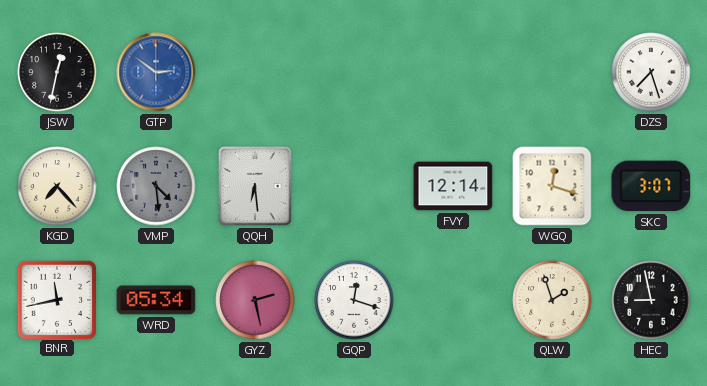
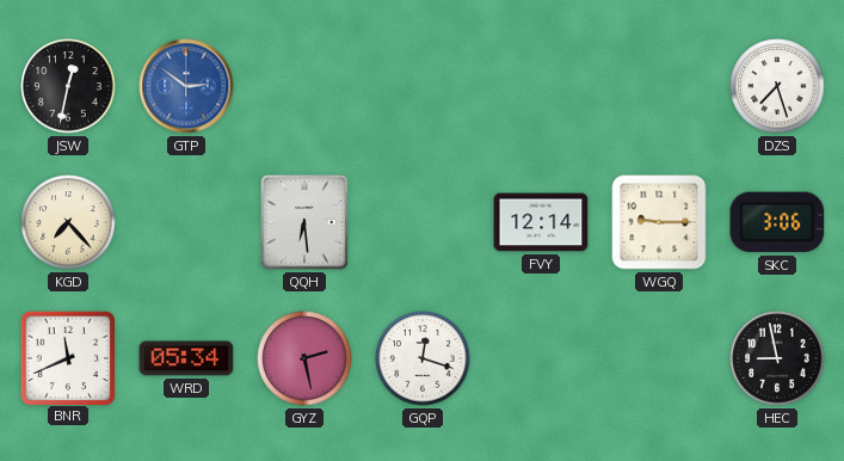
VMP: 4:29 -> none (156, 186)
WGQ: 12:18 -> 9:15 (659, 222)
SKC: 3:07 -> 3:06 (777, 222)
BNR: 11:43 -> 11:41 (67, 357)
QLW: 1:57 -> none (552, 300)
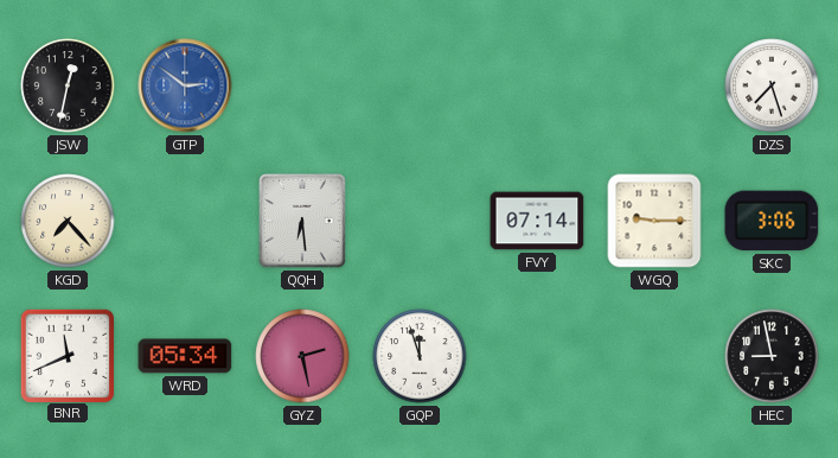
FVY: 12:14 -> 07:14 (537, 221)
GQP: 12:18 -> 11:57 (420, 356)
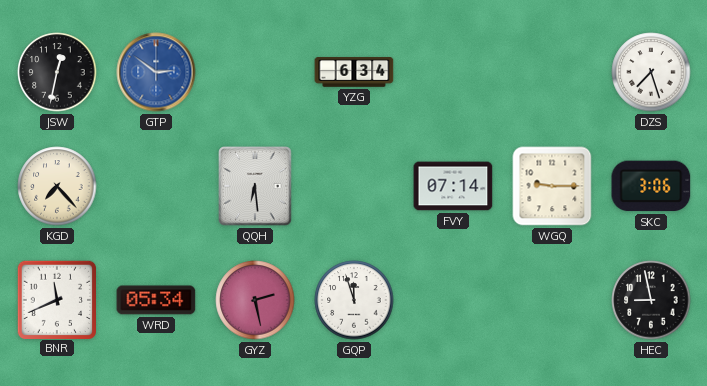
YZG: none -> 6:34 (354, 72)
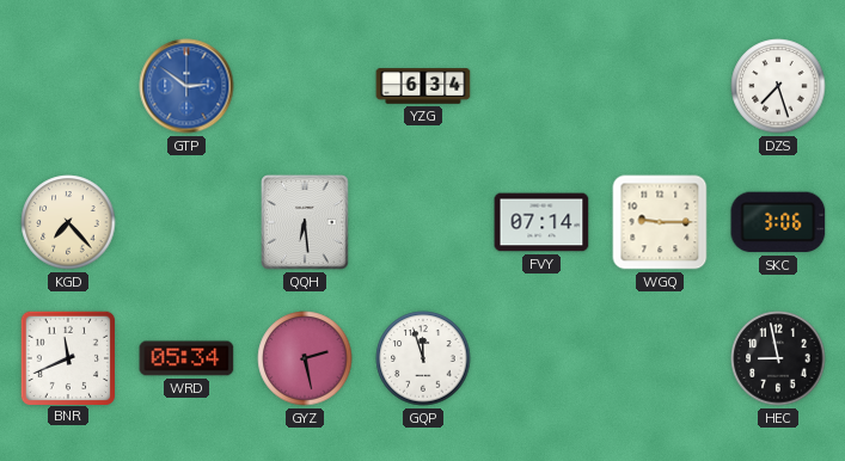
JSW: 12:32 -> none (57, 72)
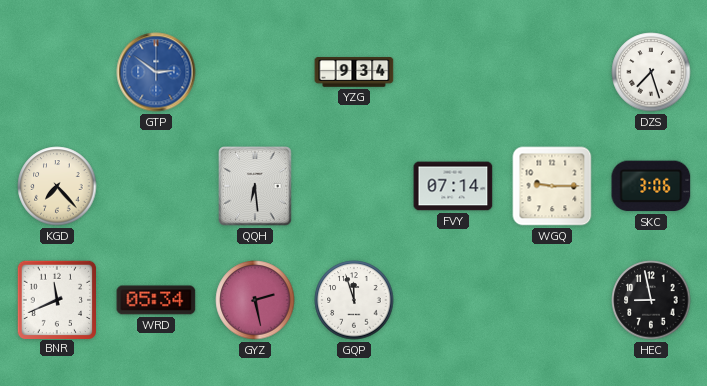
YZG: 6:34 -> 9:34 (354, 72)
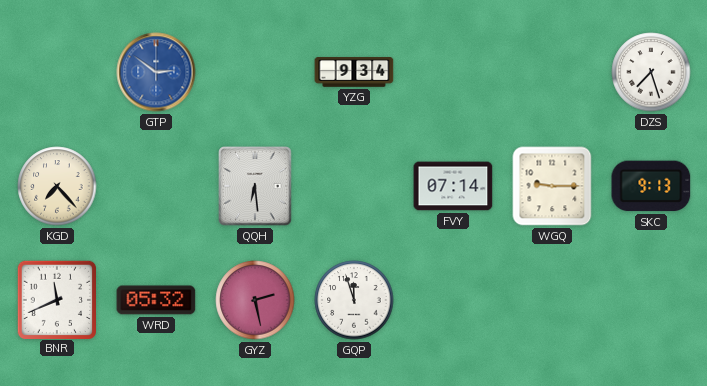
SKC: 3:06 -> 9:13 (651, 186)
WRD: 05:34 -> 05:32 (156, 300)
HEC: 8:58 -> none (651, 300)
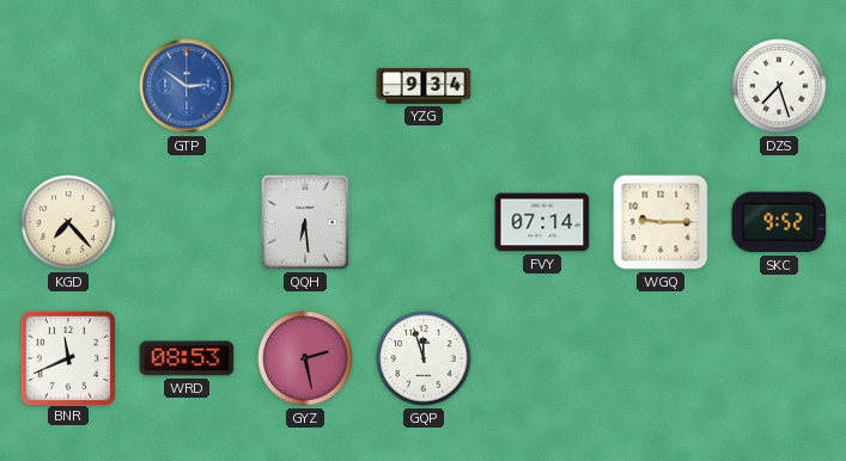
SKC: 9:13 -> 9:52 (779, 222)
WRD: 05:32 -> 08:53 (187, 358)
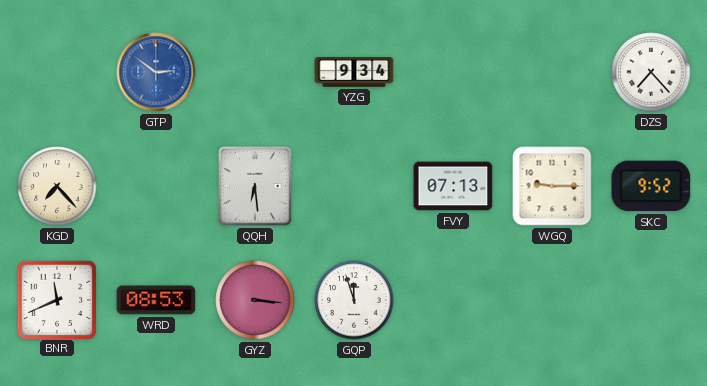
DZS: 7:27 -> 7:23 (651, 72)
FVY: 07:14 -> 07:13 (453, 186)
GYZ: 2:28 -> 3:16 (255, 300)
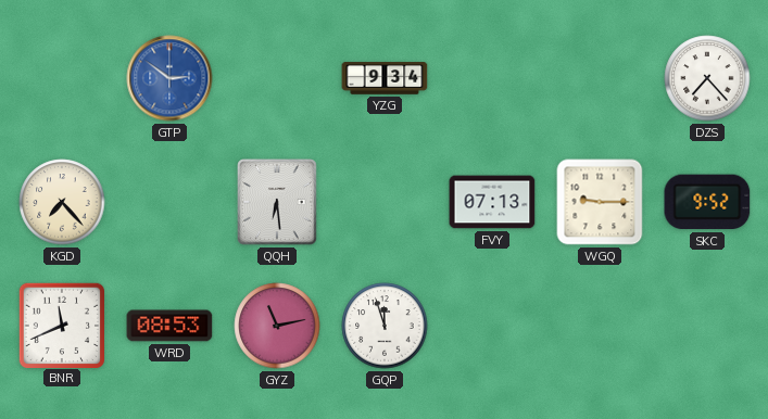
GYZ: 3:16 -> 11:13 (277, 326)
